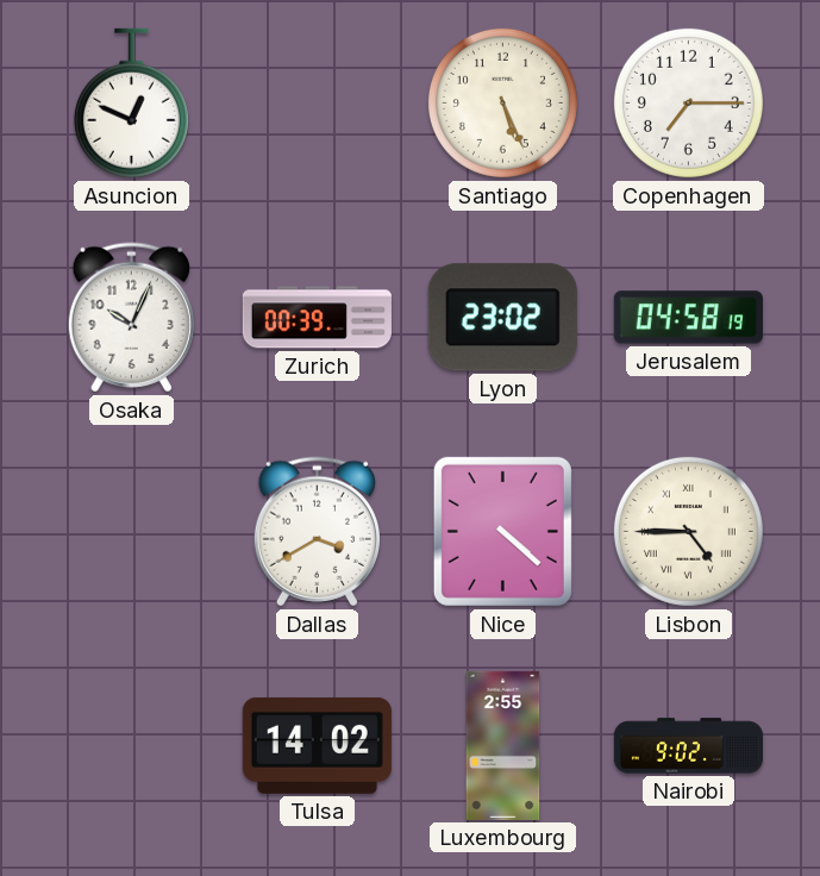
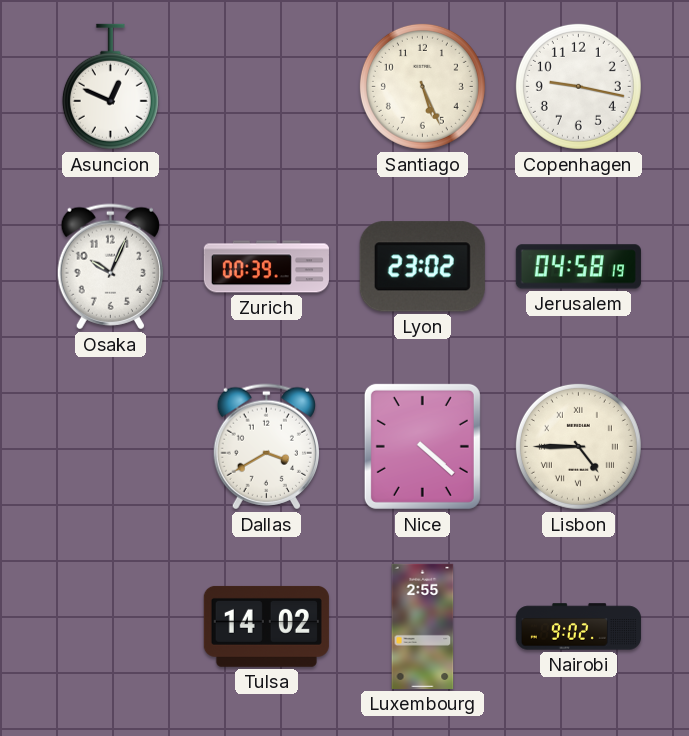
Copenhagen: 7:15 -> 9:17 (578, 86)
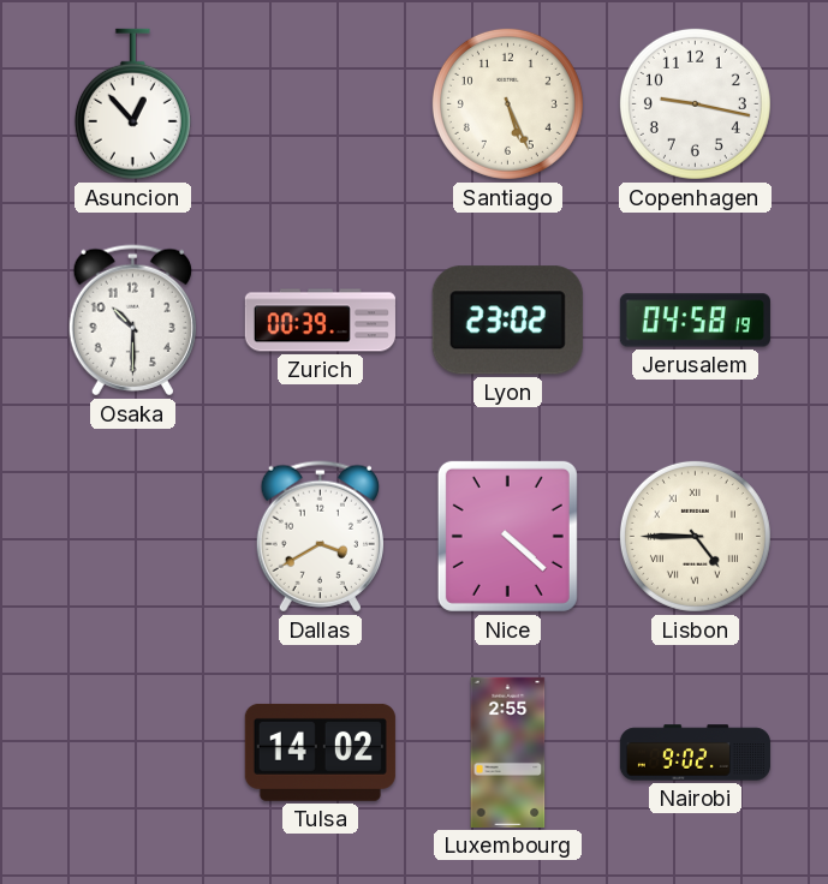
Asuncion: 12:49 -> 12:53 (132, 104)
Osaka: 10:04 -> 10:30 (132, 321)
